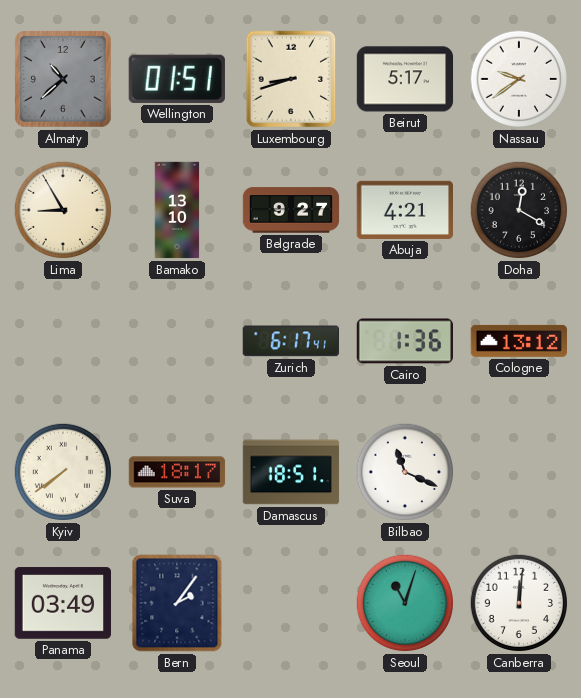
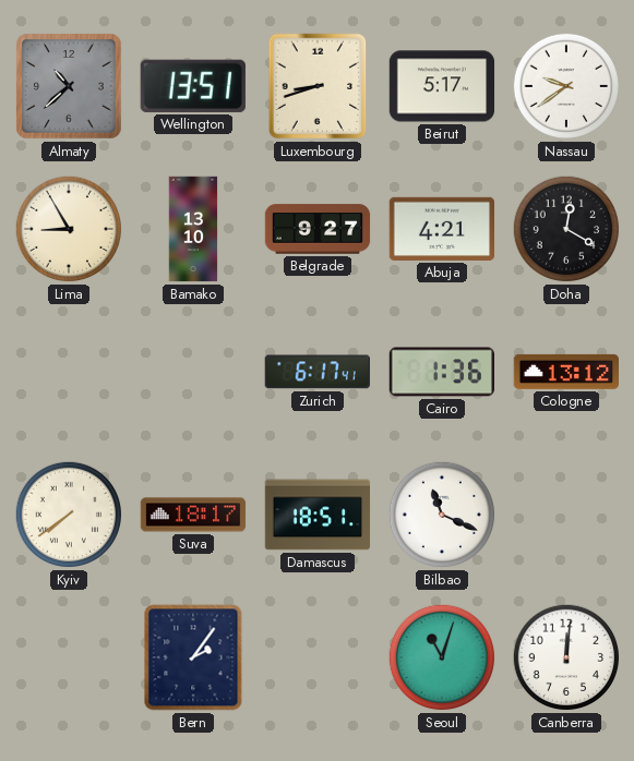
Wellington: 01:51 -> 13:51 (193, 86)
Panama: 03:49 -> none (63, 603)
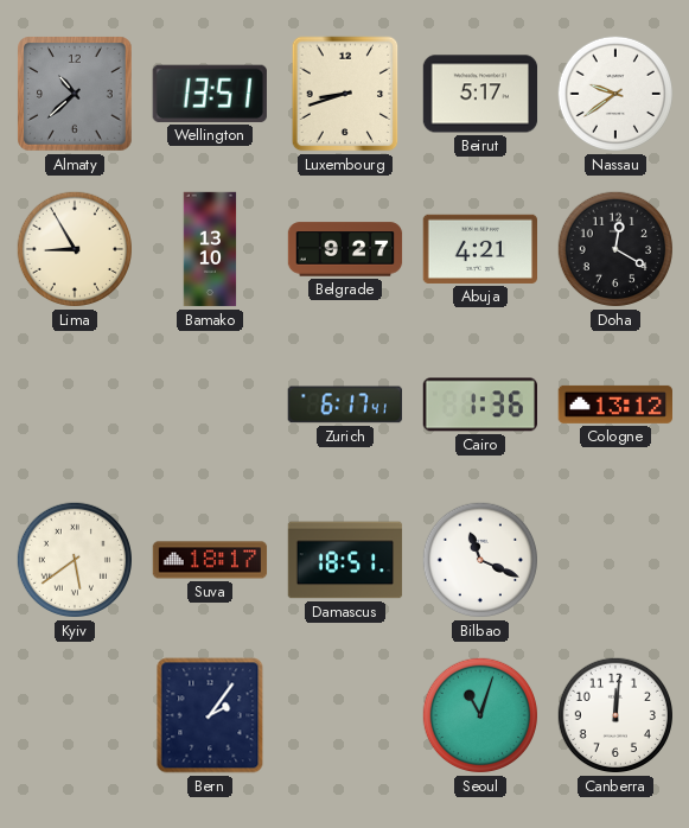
Kyiv: 7:39 -> 5:39 (75, 560)
